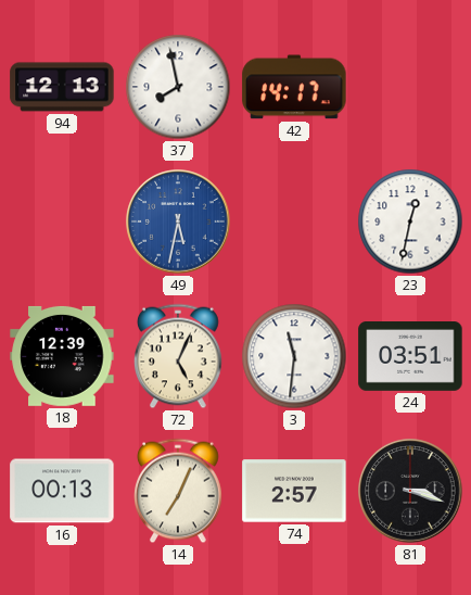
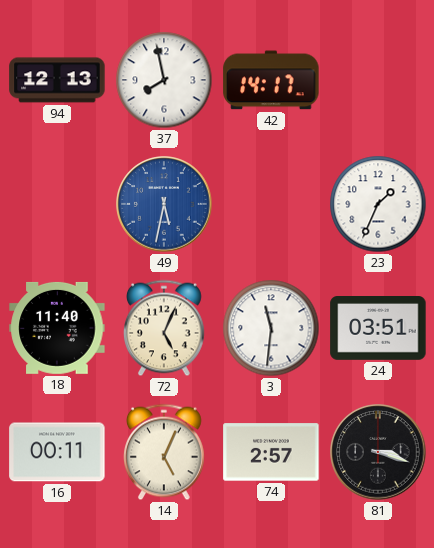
23: 12:32 -> 1:34 (378, 204)
18: 12:39 -> 11:40 (57, 328)
16: 00:13 -> 00:11 (57, 452)
14: 7:04 -> 5:04 (165, 452)
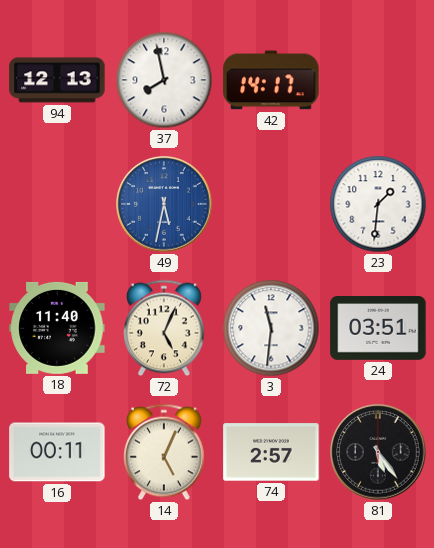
23: 1:34 -> 1:31 (378, 204)
81: 3:18 -> 5:24 (378, 452)
